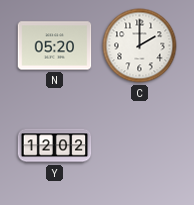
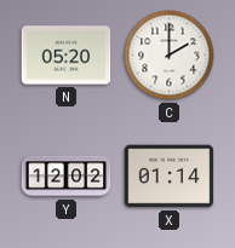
X: none -> 01:14 (170, 177)
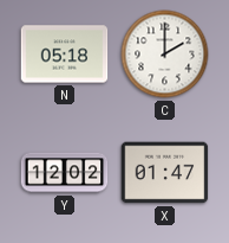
N: 05:20 -> 05:18 (65, 55)
X: 01:14 -> 01:47 (165, 173)
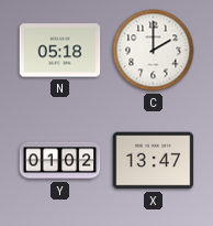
Y: 12:02 -> 01:02 (60, 161)
X: 01:47 -> 13:47 (154, 161)
